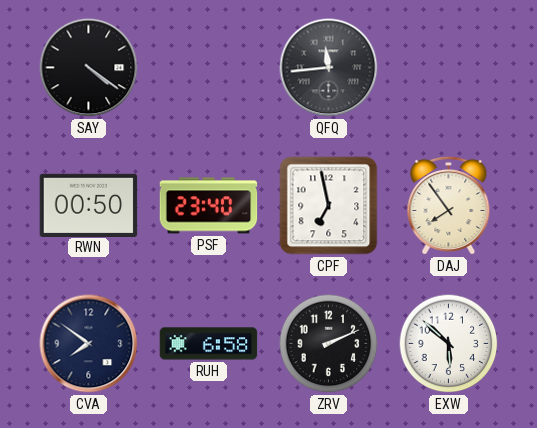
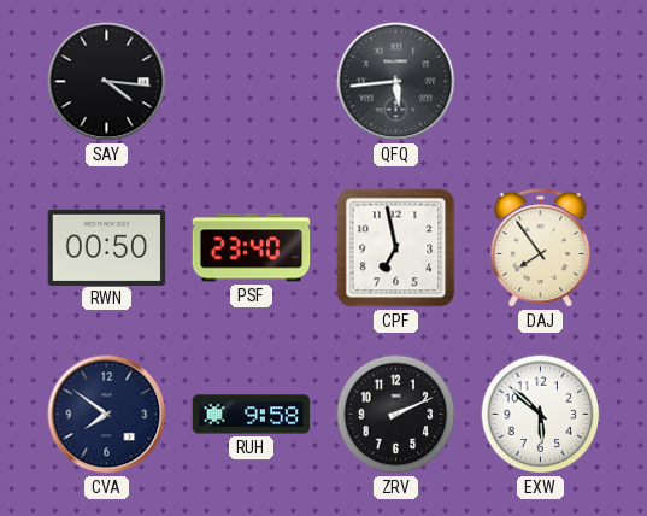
SAY: 4:21 -> 4:16 (107, 82)
QFQ: 11:44 -> 5:44 (396, 82)
RUH: 6:58 -> 9:58 (252, 415)
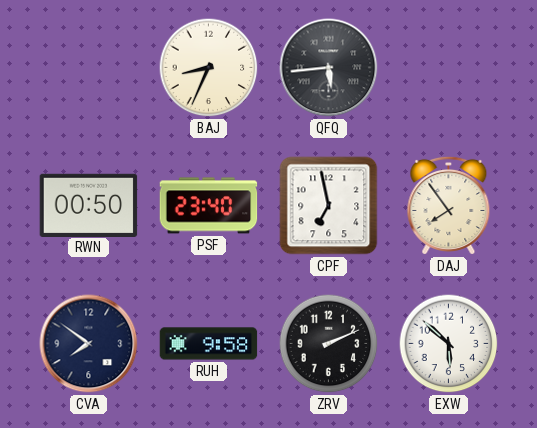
SAY: 4:16 -> none (107, 82)
BAJ: none -> 8:34 (209, 68)
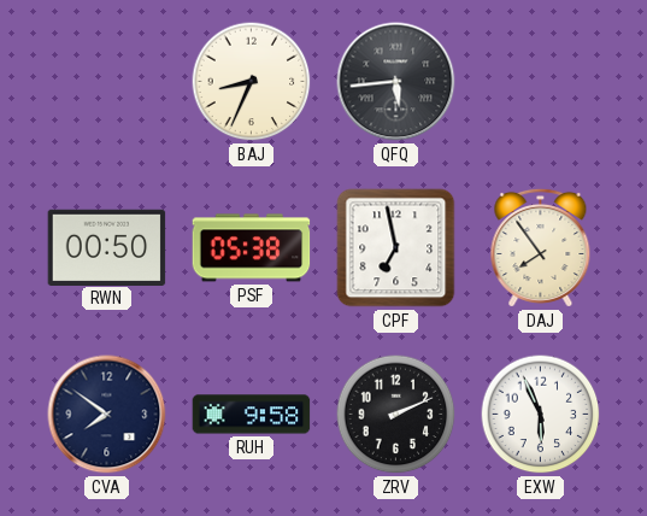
PSF: 23:40 -> 05:38 (252, 248)
EXW: 5:52 -> 5:56 (541, 415)
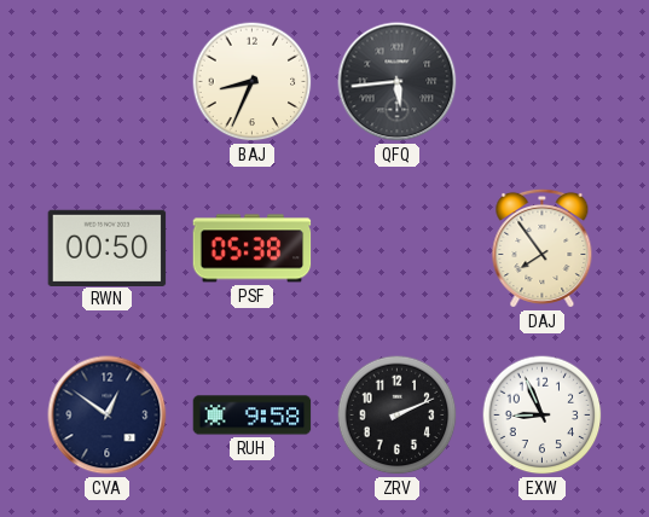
CPF: 6:58 -> none (396, 248)
CVA: 7:51 -> 12:51 (108, 416)
EXW: 5:56 -> 8:56 (543, 416)
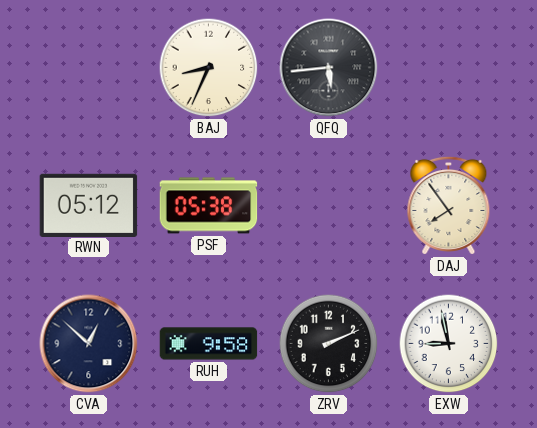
RWN: 00:50 -> 05:12 (89, 205)
CVA: 12:51 -> 12:52 (89, 344)
EXW: 8:56 -> 8:58 (449, 344)
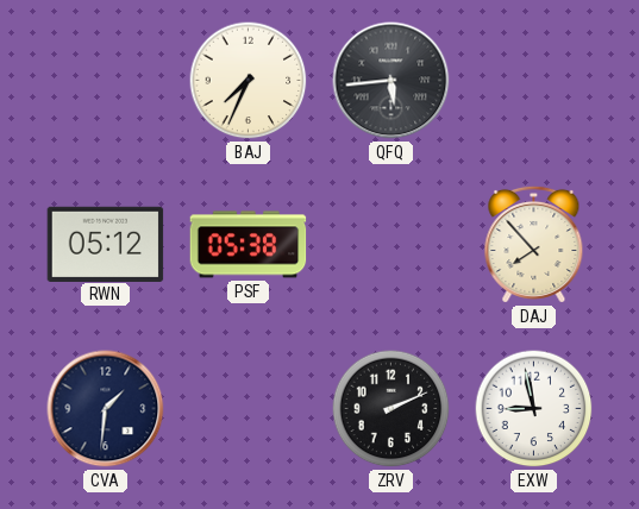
BAJ: 8:34 -> 7:34 (249, 81)
DAJ: 7:54 -> 7:53 (534, 244)
CVA: 12:52 -> 1:31 (106, 409)
RUH: 9:58 -> none (209, 344)
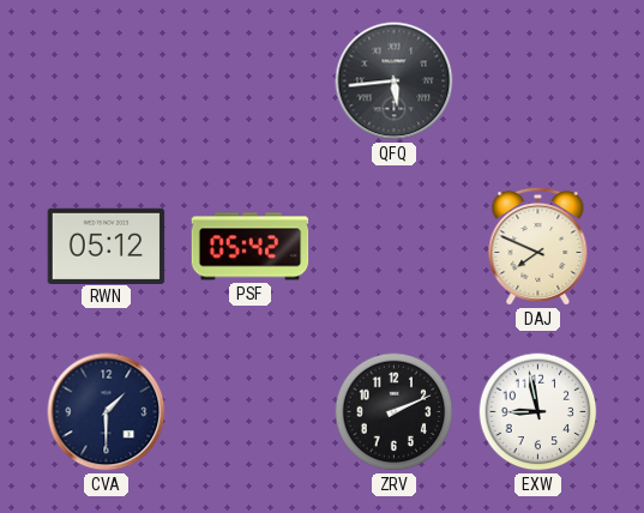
BAJ: 7:34 -> none (249, 81)
PSF: 05:38 -> 05:42 (251, 247)
DAJ: 7:53 -> 7:49 (538, 246)
CVA: 1:31 -> 1:30 (107, 412)
